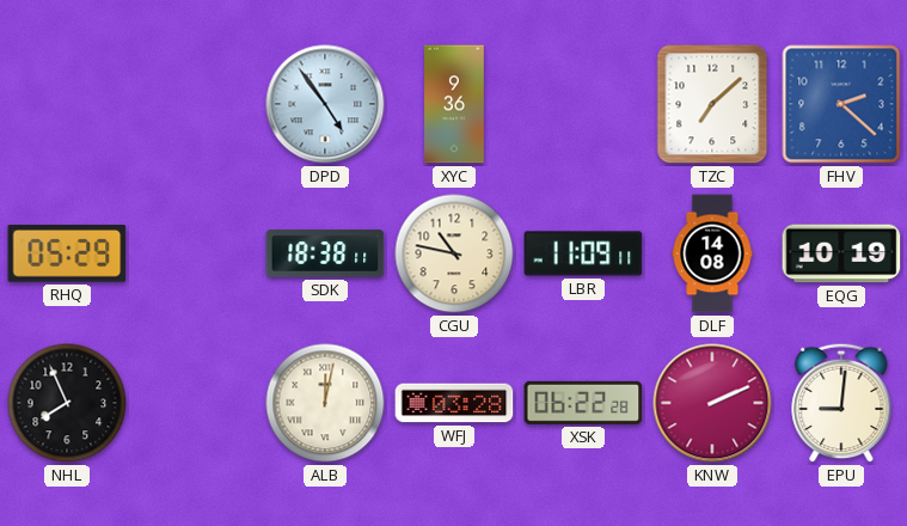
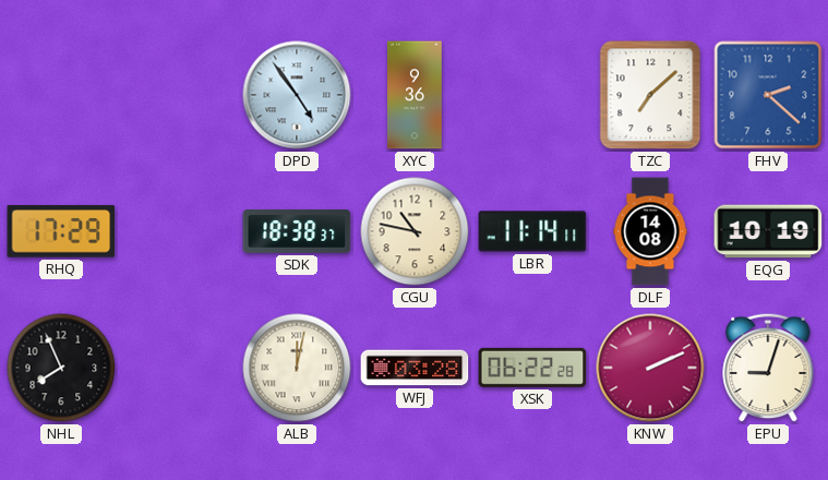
RHQ: 05:29 -> 17:29 (61, 232)
SDK: 18:38:11 -> 18:38:37 (297, 231)
LBR: 11:09 -> 11:14 (532, 231)
EPU: 9:01 -> 9:03 (768, 368)
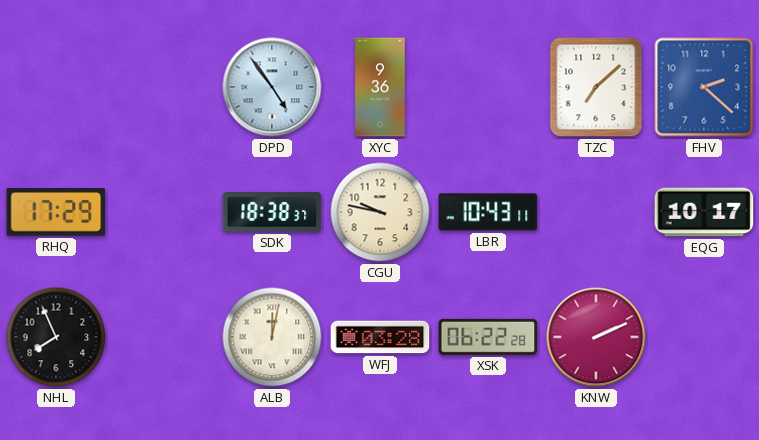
CGU: 10:47 -> 9:47 (380, 212)
LBR: 11:14 -> 10:43 (488, 212)
DLF: 14:08 -> none (650, 231)
EQG: 10:19 -> 10:17 (704, 212)
EPU: 9:03 -> none (768, 368)
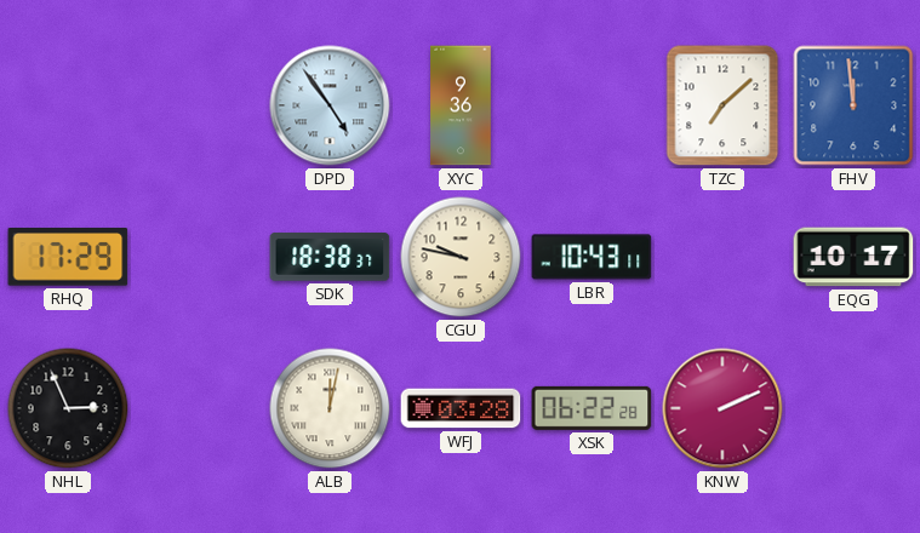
FHV: 2:22 -> 11:59 (853, 105)
NHL: 7:56 -> 2:56 (68, 408)
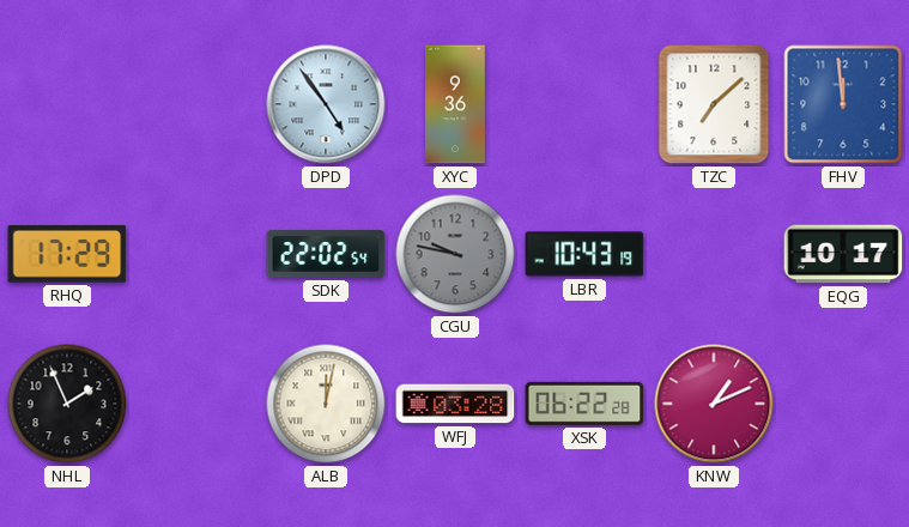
SDK: 18:38 -> 22:02 (326, 254)
CGU dial: cream -> grey (455, 254)
LBR: 10:43:11 -> 10:43:19 (584, 254)
NHL: 2:56 -> 1:56 (67, 404)
KNW: 2:11 -> 1:11 (714, 404)
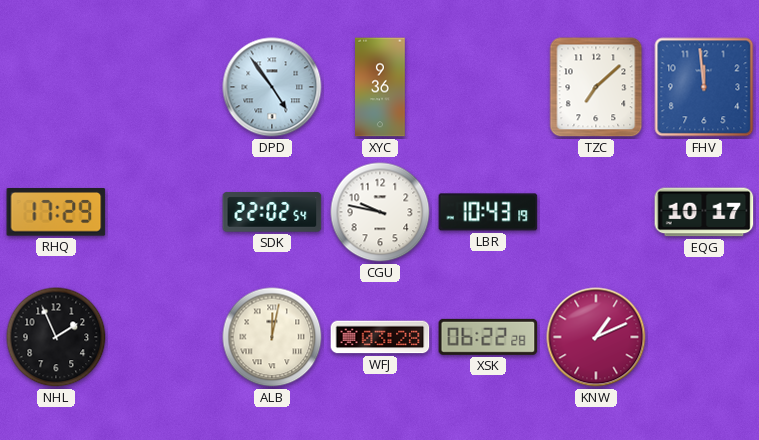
CGU dial: grey -> white (380, 212)
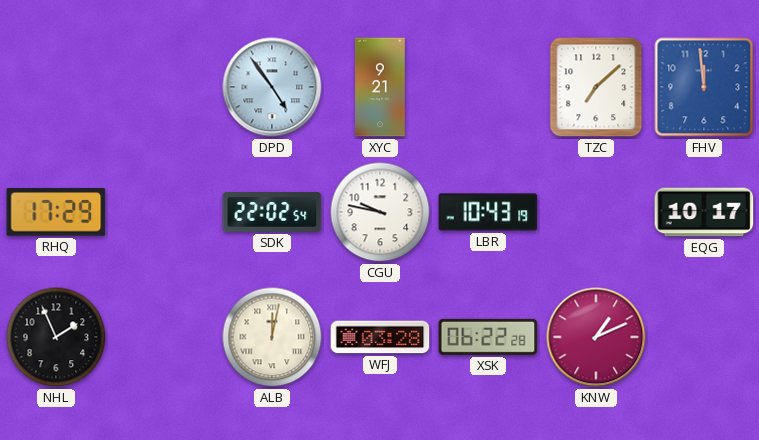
XYC: 9:36 -> 9:21 (380, 87)
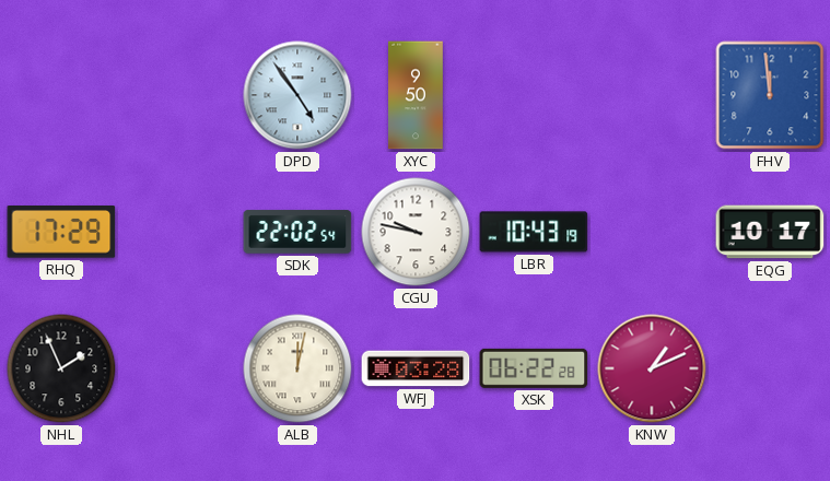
XYC: 9:21 -> 9:50 (416, 95)
TZC: 7:08 -> none (596, 87)
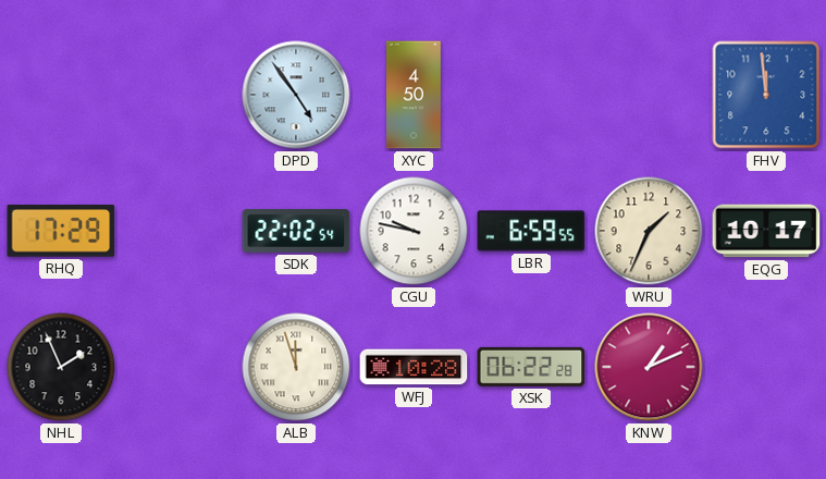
XYC: 9:50 -> 4:50 (414, 95)
LBR: 10:43 -> 6:59 (531, 231)
WRU: none -> 1:34 (649, 231)
ALB: 12:02 -> 11:57 (296, 367)
WFJ: 03:28 -> 10:28 (414, 367)
